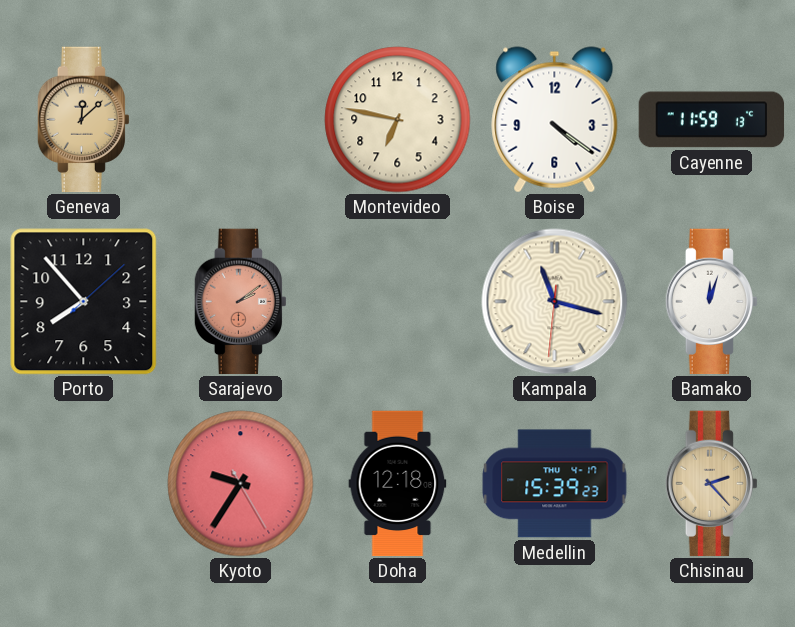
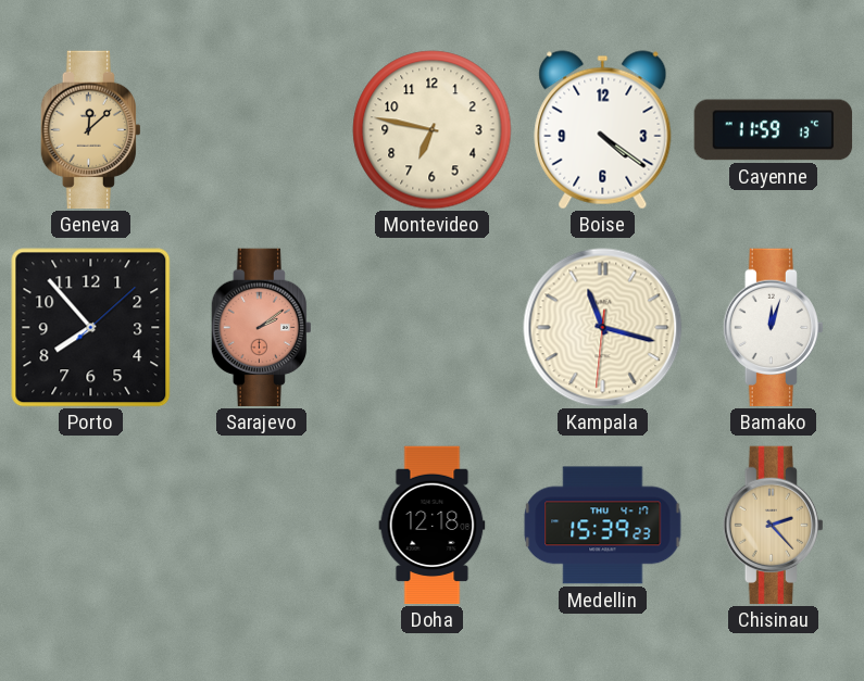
Kyoto: 9:35 -> none (241, 484)
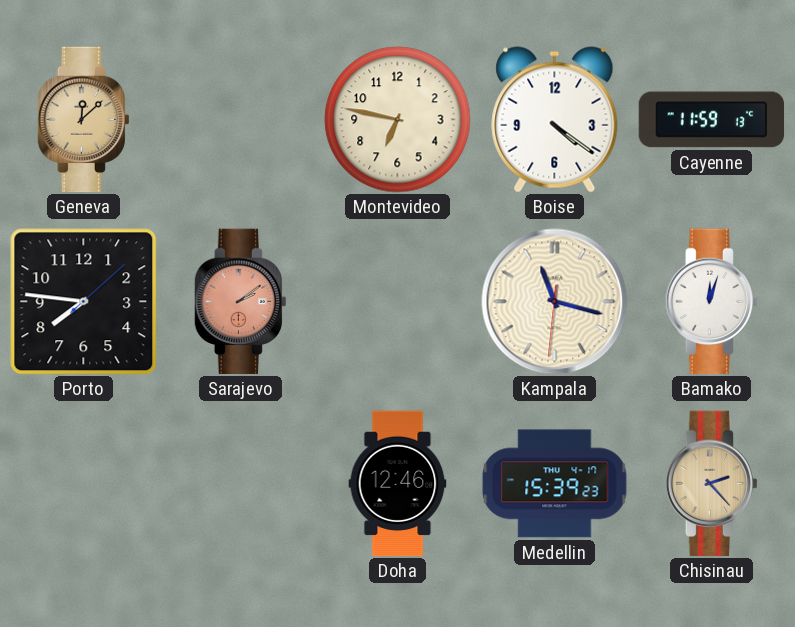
Porto: 7:53 -> 7:46 (84, 302)
Doha: 12:18 -> 12:46 (398, 484)
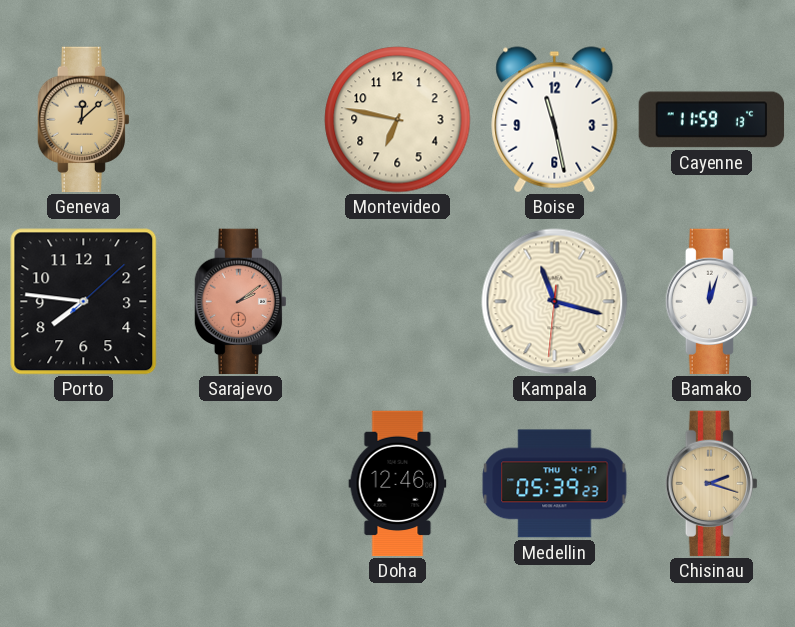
Boise: 4:21 -> 11:28 (555, 120)
Medellin: 15:39 -> 05:39 (555, 484)
Chisinau: 2:23 -> 2:18 (711, 484)
